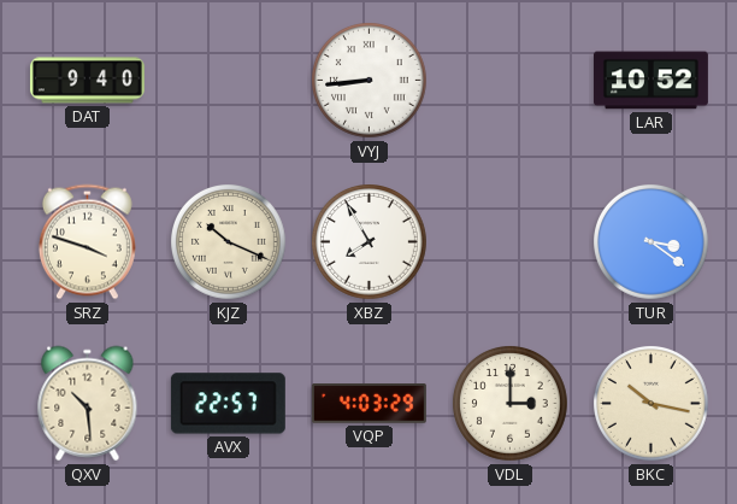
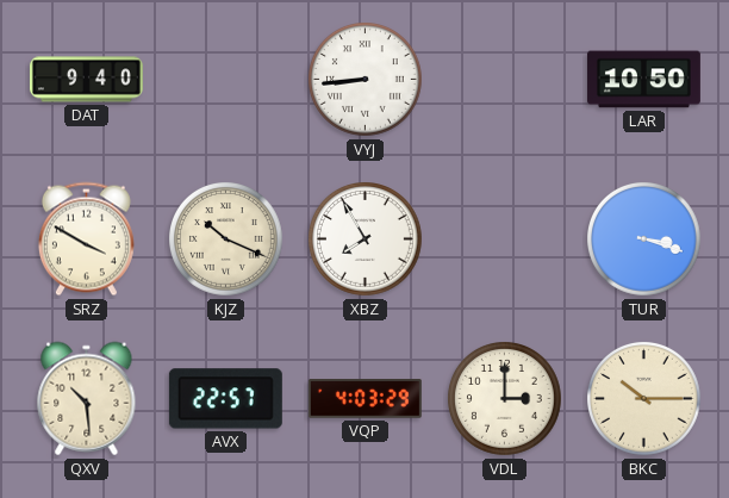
LAR: 10:52 -> 10:50 (643, 80)
SRZ: 3:48 -> 3:50 (86, 239)
TUR: 3:21 -> 3:18 (644, 239)
BKC: 10:17 -> 10:15 (644, 399)
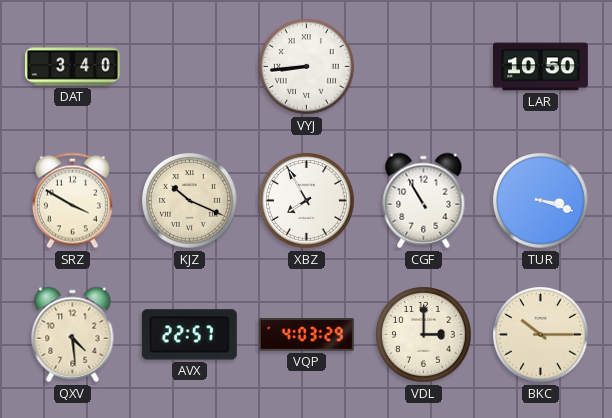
DAT: 9:40 -> 3:40 (72, 67)
CGF: none -> 10:55 (424, 201)
QXV: 10:29 -> 4:29 (73, 335)
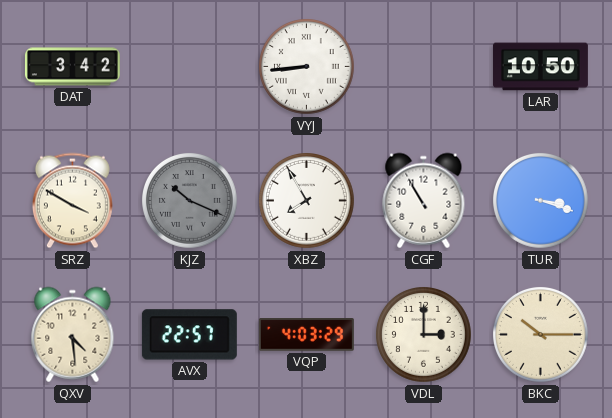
DAT: 3:40 -> 3:42 (72, 67)
KJZ dial: cream -> grey (190, 201)
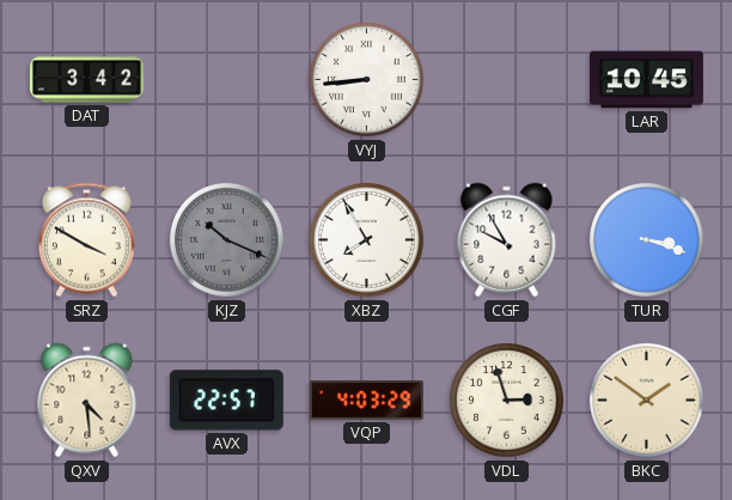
LAR: 10:50 -> 10:45 (646, 80)
CGF: 10:55 -> 9:55 (507, 240)
VDL: 3:00 -> 2:57 (507, 401)
BKC: 10:15 -> 1:51 (647, 401)
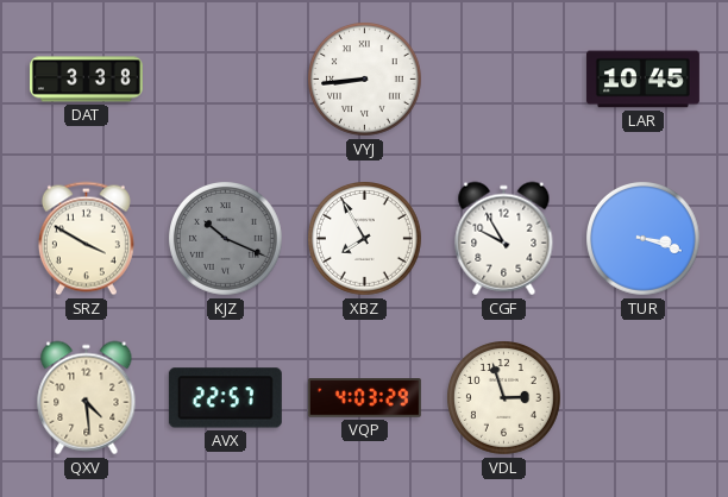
DAT: 3:42 -> 3:38 (86, 80)
BKC: 1:51 -> none (647, 401)
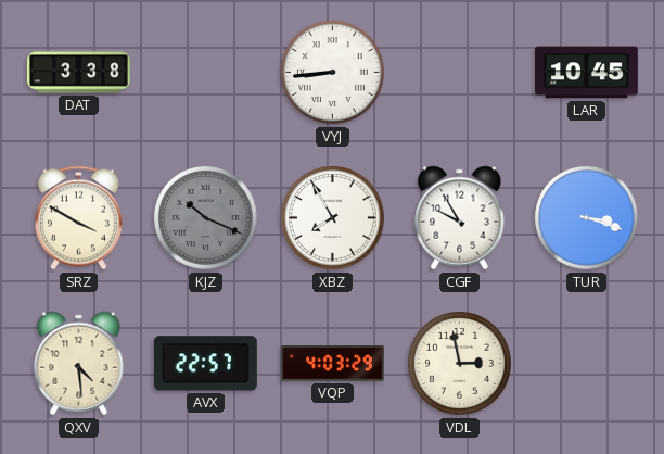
VDL: 2:57 -> 2:58 (460, 364)
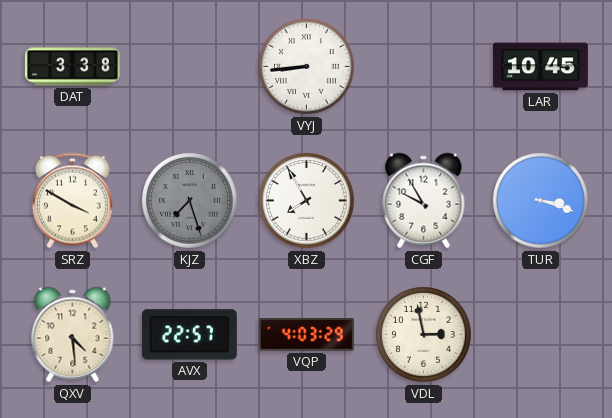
KJZ: 10:19 -> 7:27 (190, 201)
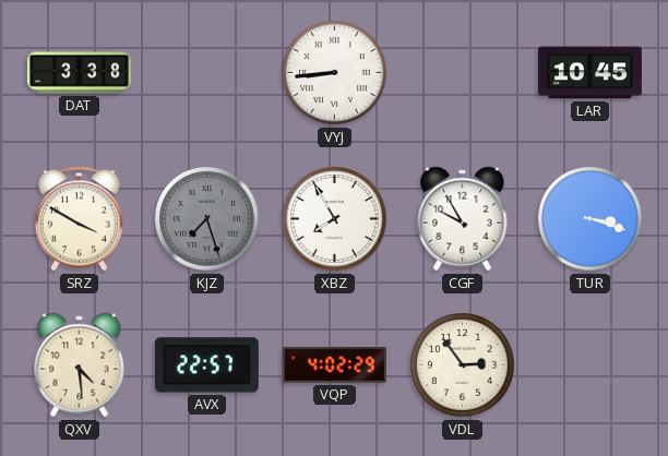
VQP: 4:03 -> 4:02 (334, 365)
VDL: 2:58 -> 2:54 (463, 365)
